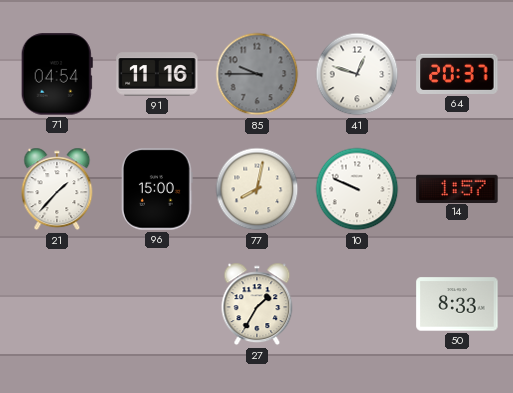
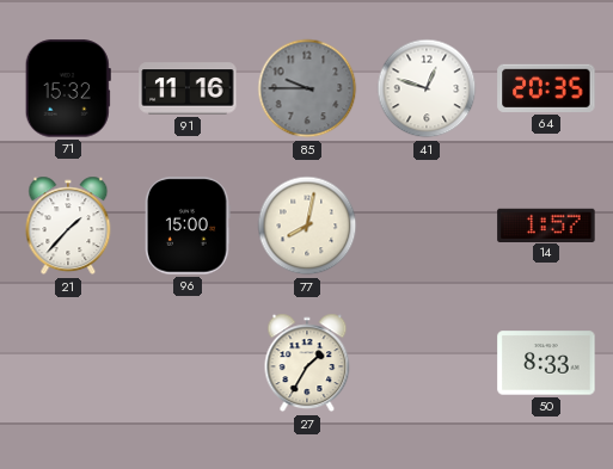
71: 04:54 -> 15:32 (68, 88)
64: 20:37 -> 20:35 (546, 88)
10: 9:49 -> none (357, 189)
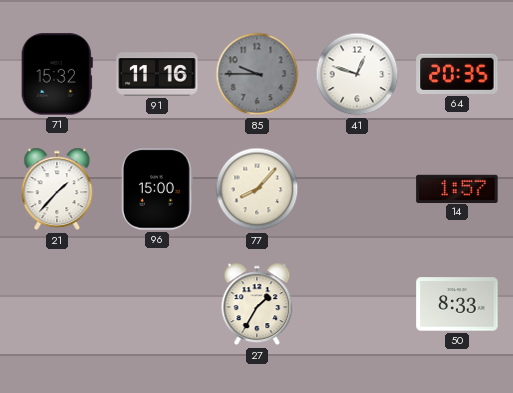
77: 8:02 -> 8:07 (257, 189)
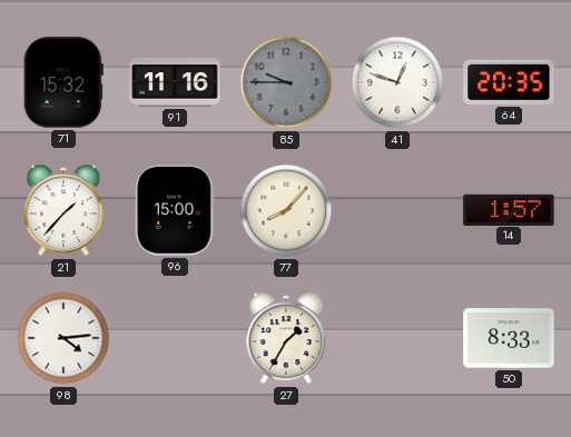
98: none -> 4:14 (63, 338)
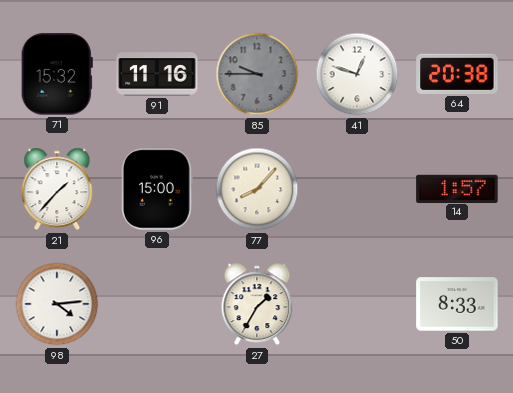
64: 20:35 -> 20:38 (457, 74)
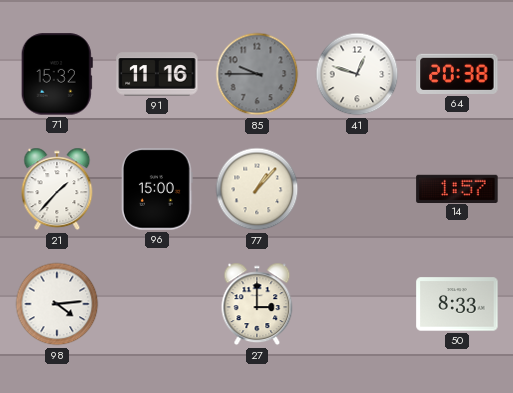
77: 8:07 -> 1:07 (257, 189)
27: 1:35 -> 3:00 (257, 304)
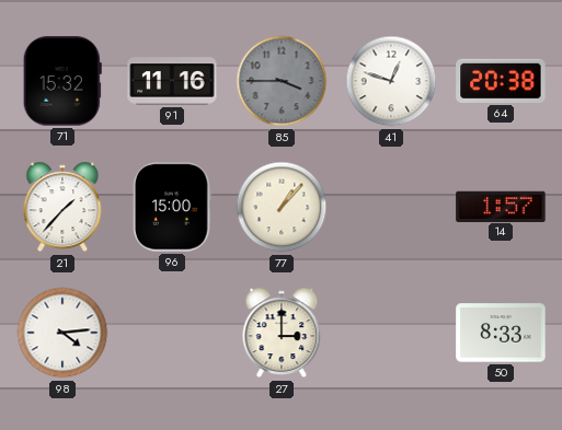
85: 9:45 -> 3:45 (282, 81)
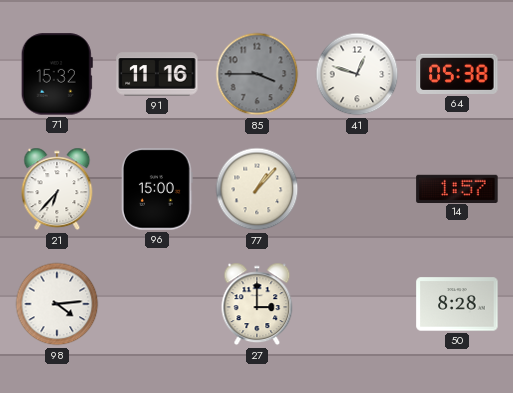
64: 20:38 -> 05:38 (457, 74)
21: 1:37 -> 6:37 (57, 189)
50: 8:33 -> 8:28 (457, 304)
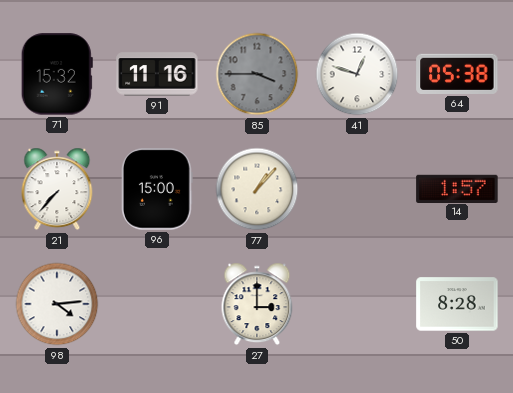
21: 6:37 -> 7:37 (57, 189)
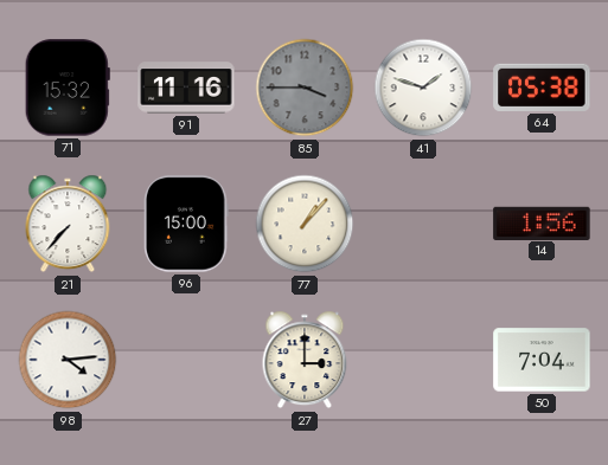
41: 12:48 -> 1:48 (423, 88)
14: 1:57 -> 1:56 (542, 222)
50: 8:28 -> 7:04 (542, 360)
